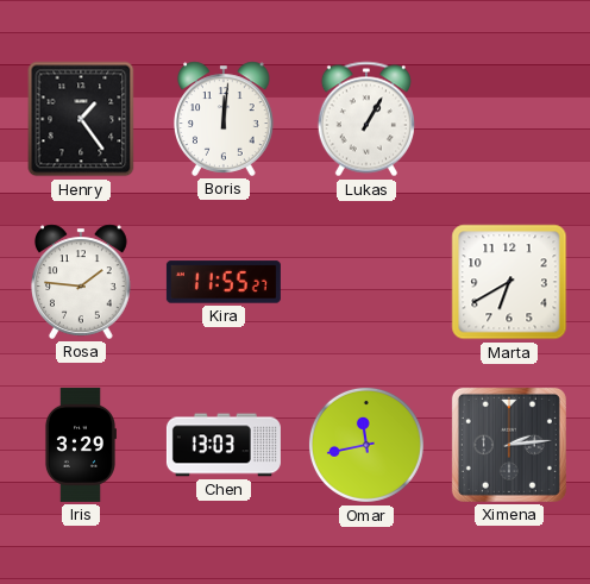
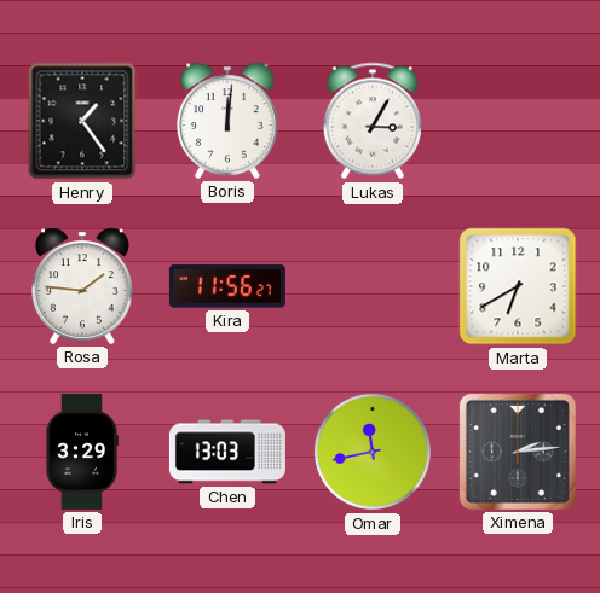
Lukas: 1:05 -> 3:05 (373, 121)
Kira: 11:55 -> 11:56 (227, 286)
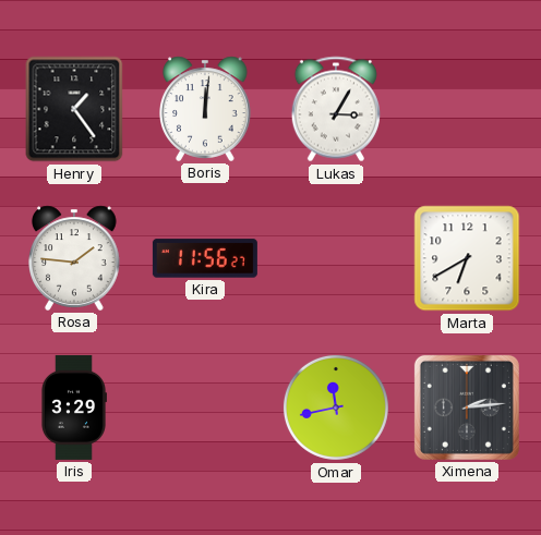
Chen: 13:03 -> none (227, 452)
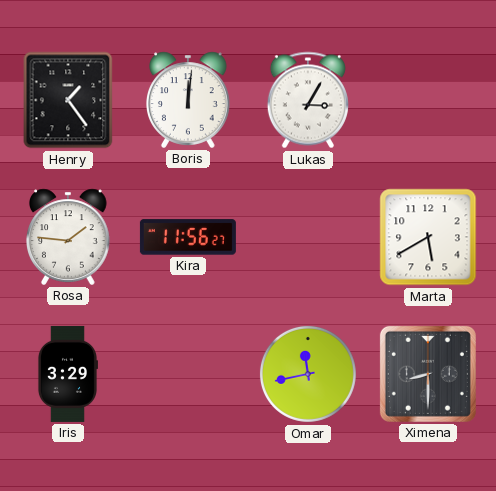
Marta: 6:40 -> 5:40 (428, 237)
Ximena: 2:14 -> 8:30 (428, 374)
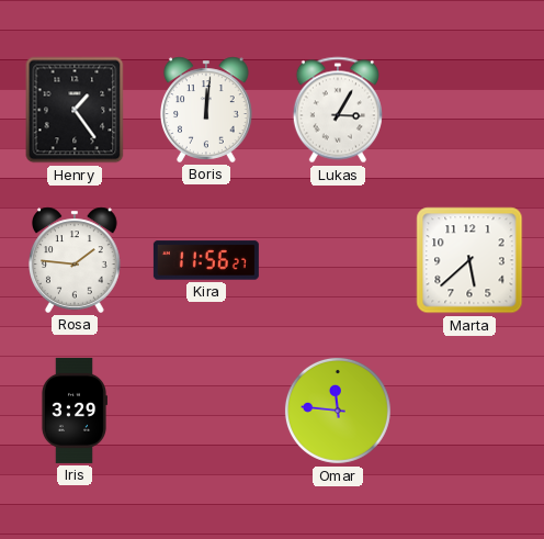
Marta: 5:40 -> 5:38 (469, 260)
Omar: 11:43 -> 11:46 (338, 411)
Ximena: 8:30 -> none (428, 374)
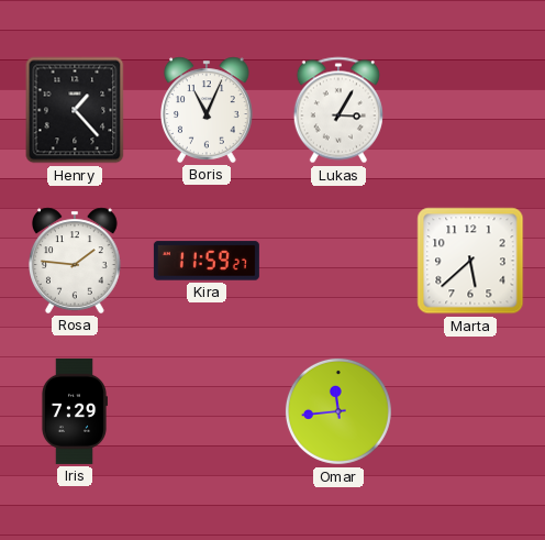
Henry: 1:24 -> 1:23 (75, 110)
Boris: 12:01 -> 11:04 (208, 110)
Kira: 11:56 -> 11:59 (207, 261)
Iris: 3:29 -> 7:29 (74, 411)
Omar: 11:46 -> 11:44 (338, 411)
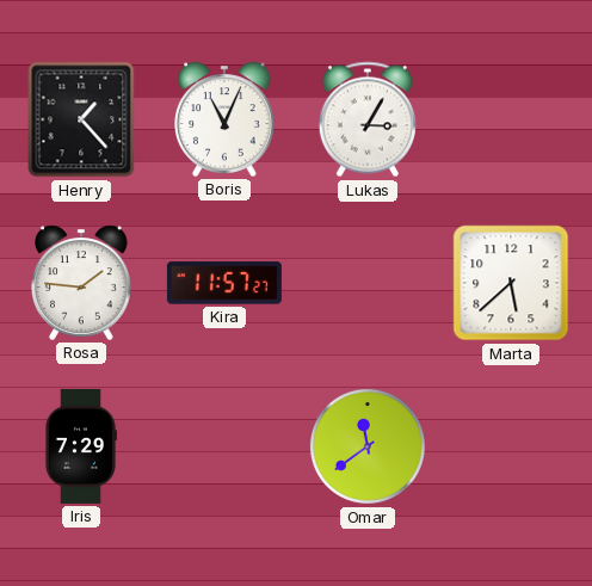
Kira: 11:59 -> 11:57 (224, 283)
Omar: 11:44 -> 11:39 (368, 446)
